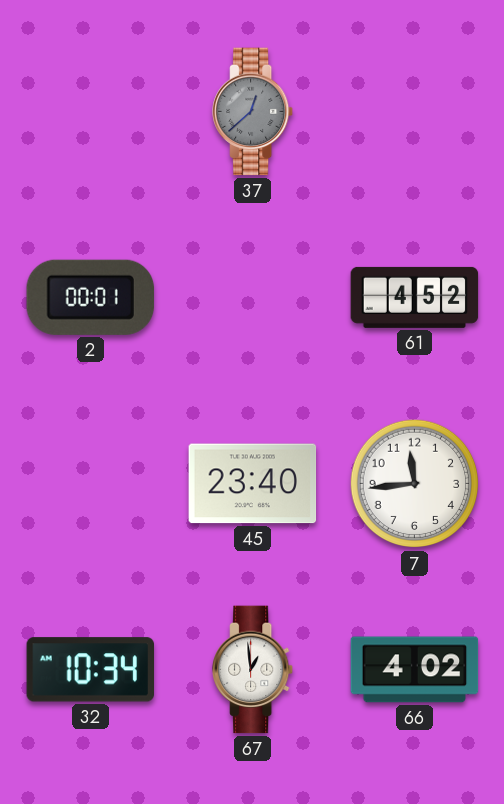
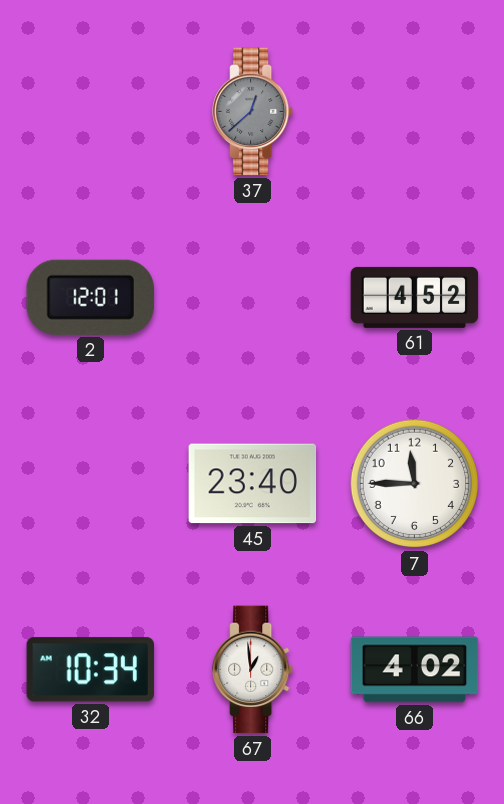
2: 00:01 -> 12:01 (90, 297)
7: 11:44 -> 11:45 (415, 484)
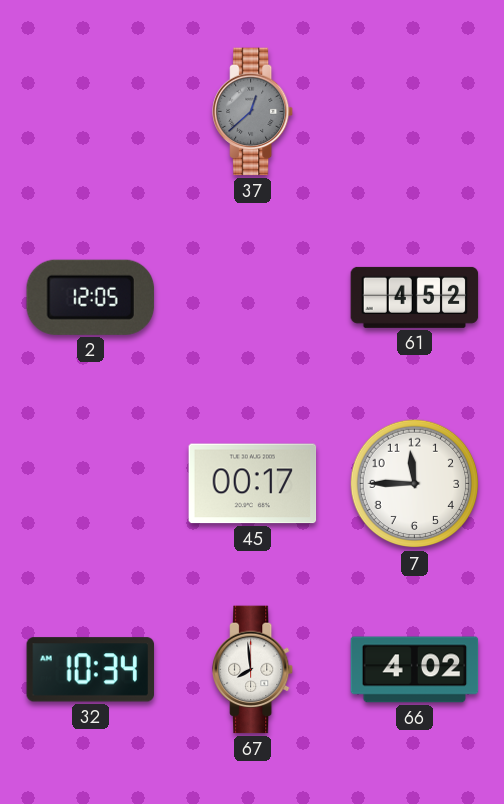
2: 12:01 -> 12:05 (90, 297)
45: 23:40 -> 00:17 (253, 484)
67: 12:59 -> 7:59 (254, 670)
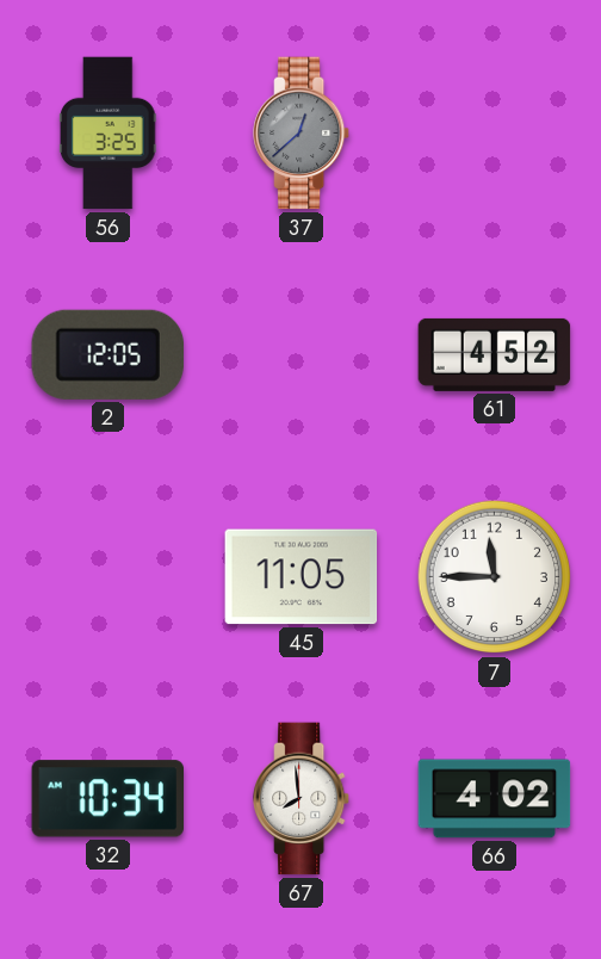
56: none -> 3:25 (109, 134)
45: 00:17 -> 11:05 (302, 577)
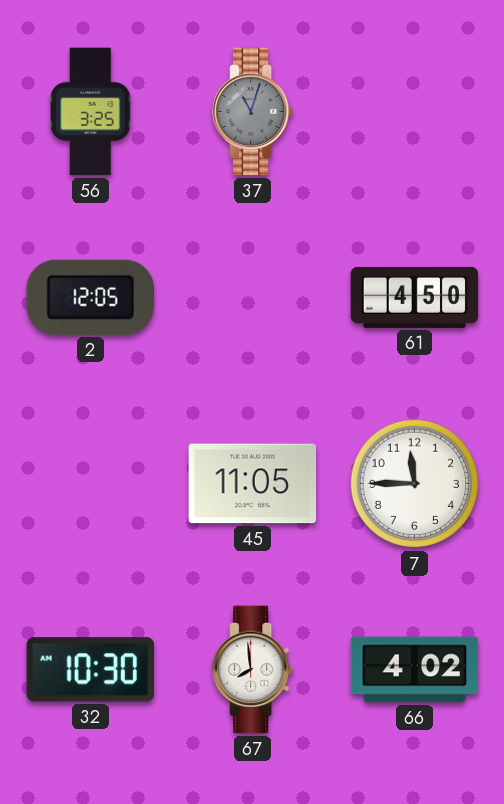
37: 12:38 -> 11:03 (254, 112)
61: 4:52 -> 4:50 (415, 297)
32: 10:34 -> 10:30 (90, 670)
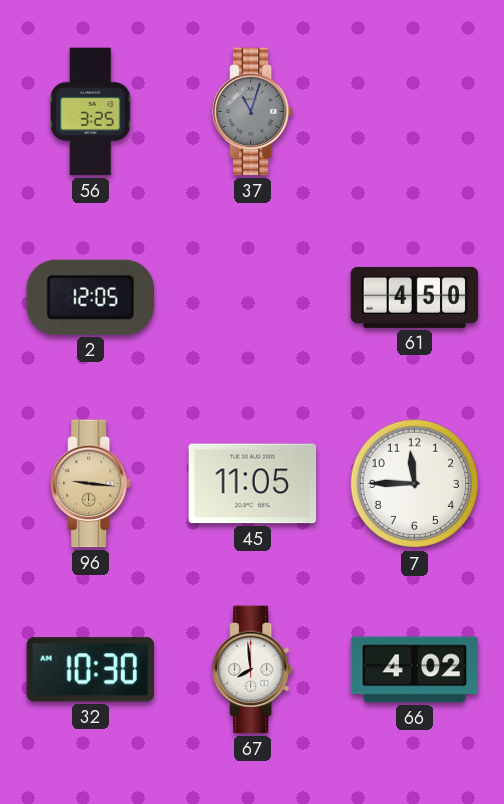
96: none -> 9:16 (92, 484)
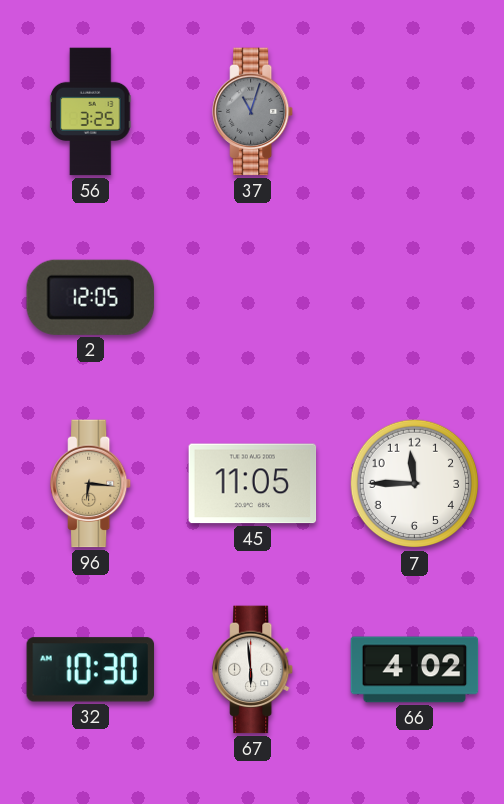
61: 4:50 -> none (415, 297)
96: 9:16 -> 6:16 (92, 484)
67: 7:59 -> 5:59 (254, 670)
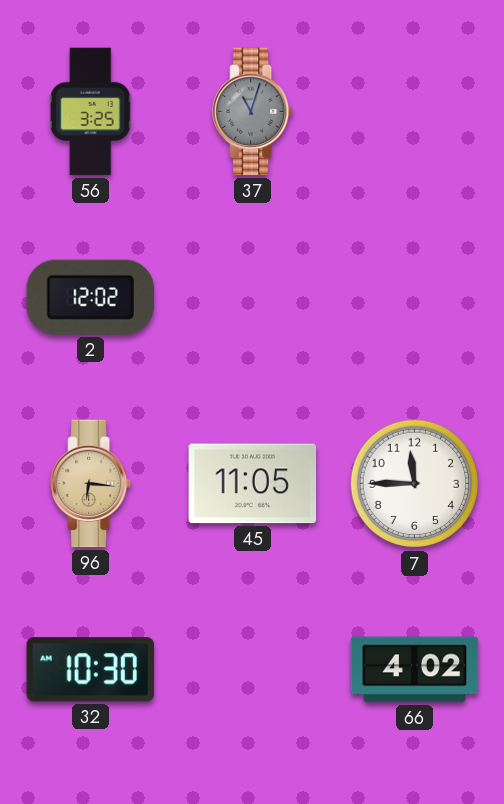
2: 12:05 -> 12:02 (90, 297)
67: 5:59 -> none (254, 670)
